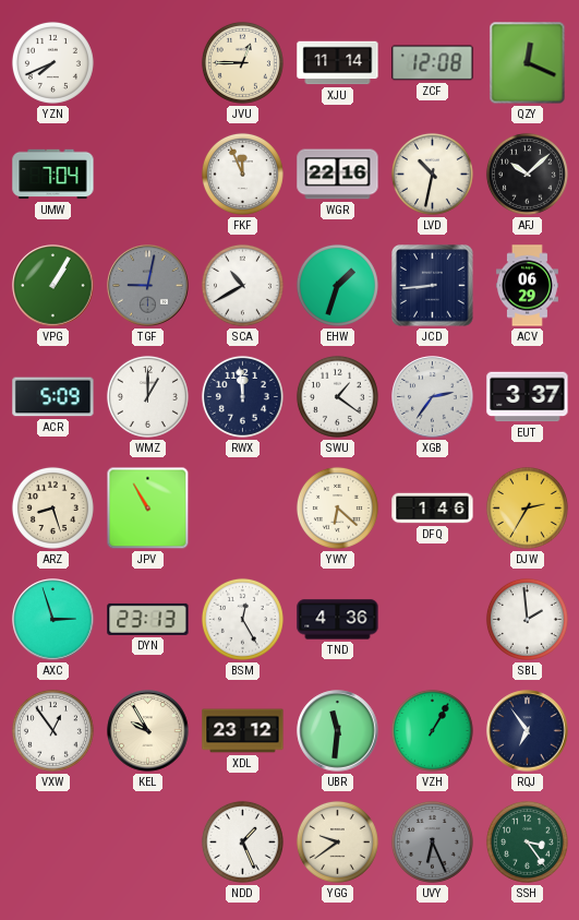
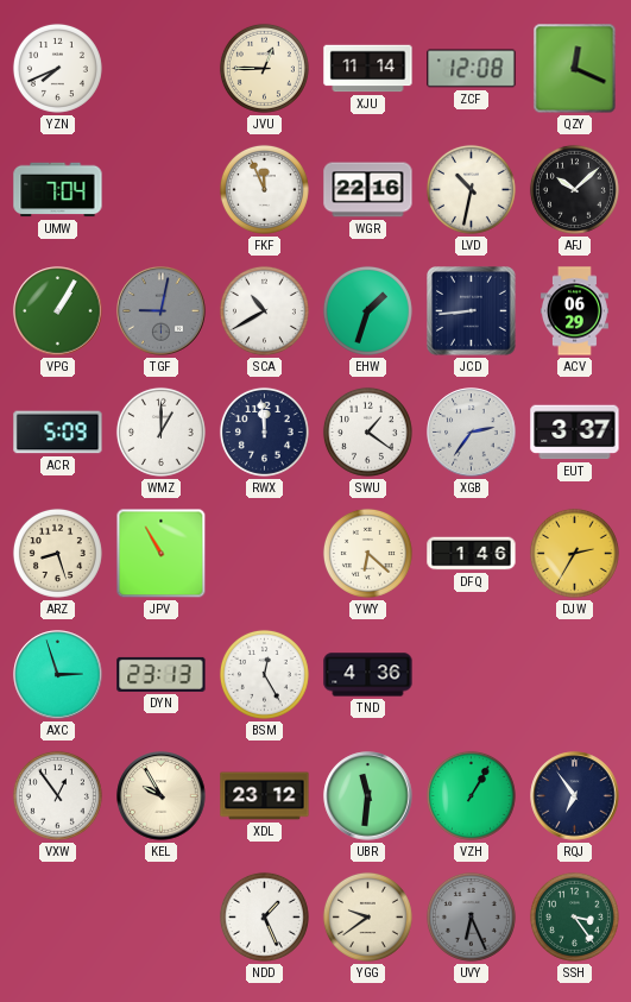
SBL: 1:59 -> none (527, 619)
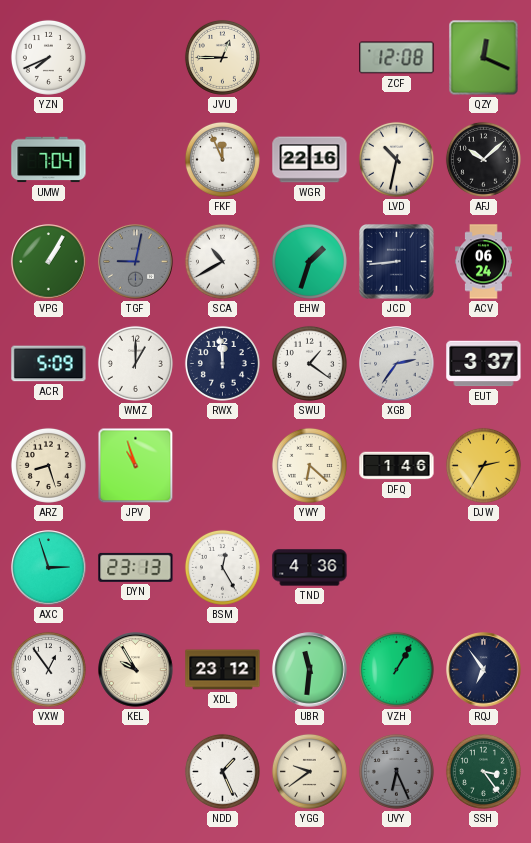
XJU: 11:14 -> none (368, 69)
ACV: 06:29 -> 06:24 (484, 262)
JPV: 10:55 -> 10:57 (136, 466)
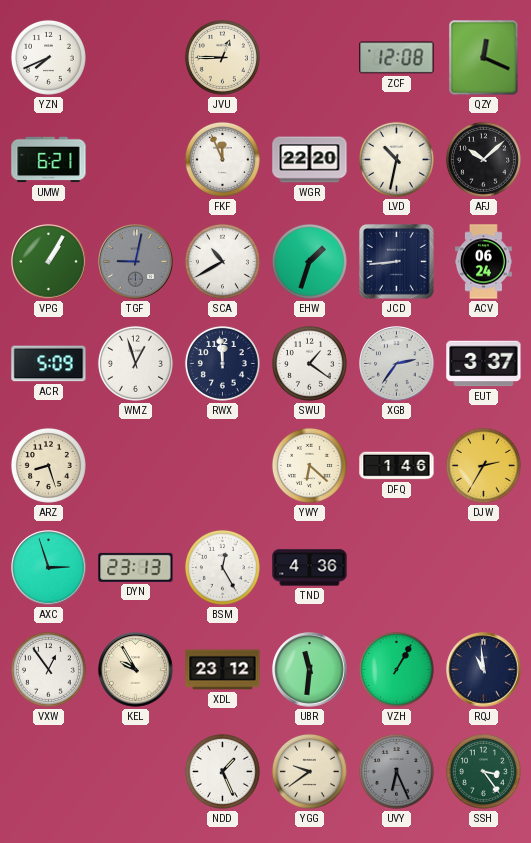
UMW: 7:04 -> 6:21 (49, 160)
WGR: 22:16 -> 22:20 (310, 160)
WMZ: 1:00 -> 12:57 (135, 363)
JPV: 10:57 -> none (136, 466)
RQJ: 6:54 -> 10:59 (484, 670)
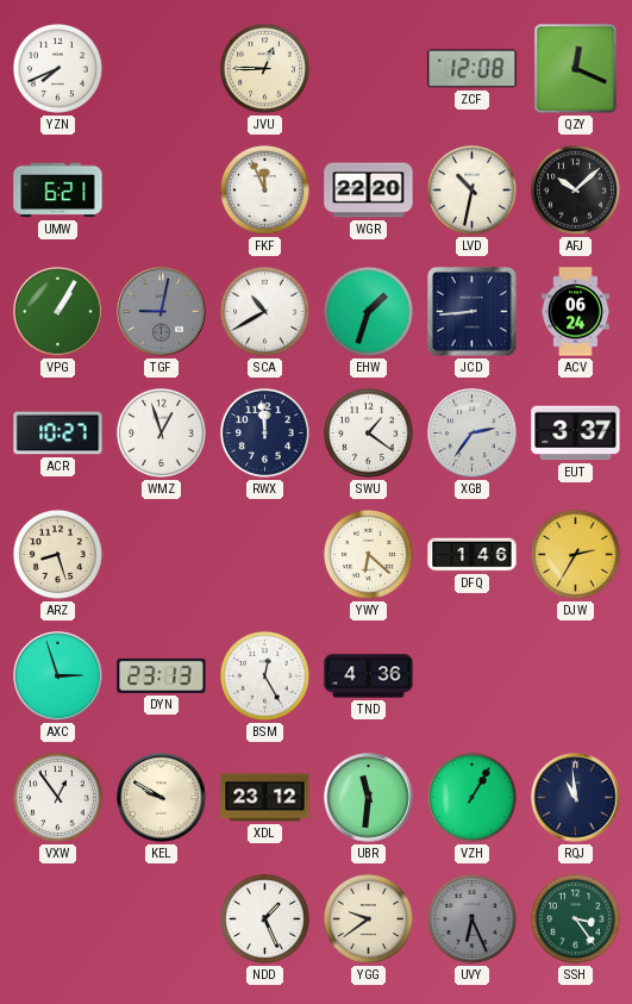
ACR: 5:09 -> 10:27 (58, 434)
KEL: 9:55 -> 9:50 (162, 798)
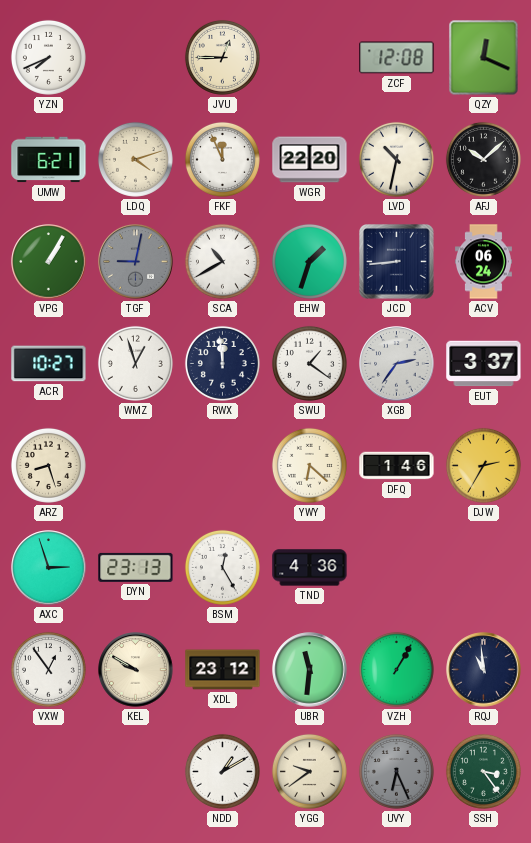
LDQ: none -> 4:12 (135, 159)
NDD: 1:26 -> 1:10 (222, 771)
